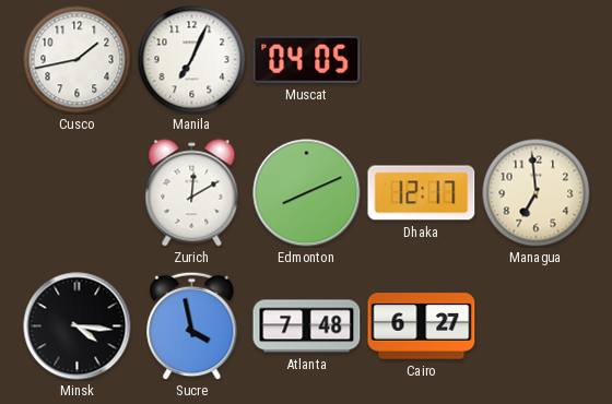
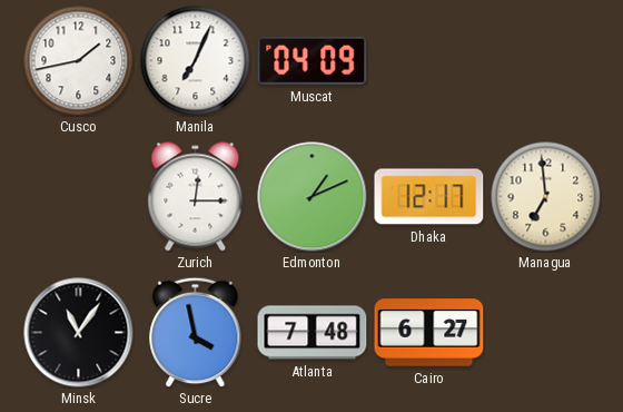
Muscat: 04:05 -> 04:09 (313, 60)
Zurich: 12:10 -> 12:15 (196, 197)
Edmonton: 8:11 -> 1:11 (313, 197)
Minsk: 4:16 -> 11:06 (79, 333)
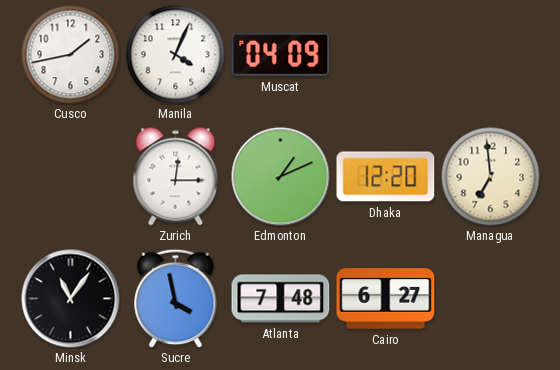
Manila: 7:04 -> 4:04 (176, 55)
Dhaka: 12:17 -> 12:20 (386, 177)
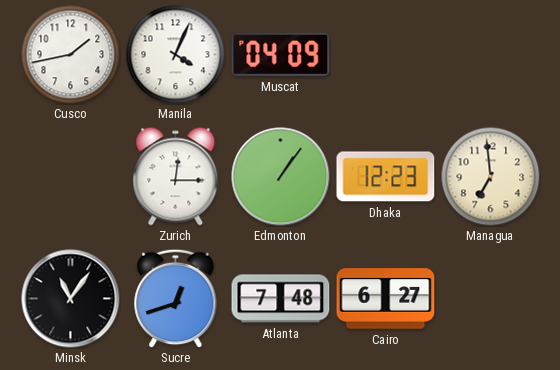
Edmonton: 1:11 -> 1:06 (281, 177)
Dhaka: 12:20 -> 12:23 (386, 177)
Sucre: 3:58 -> 12:42 (176, 298)
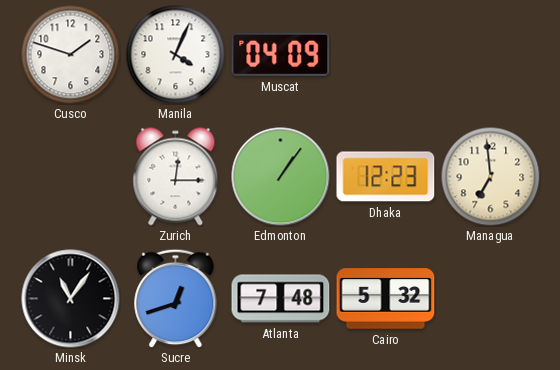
Cusco: 1:43 -> 1:48 (71, 55)
Cairo: 6:27 -> 5:32 (386, 299)
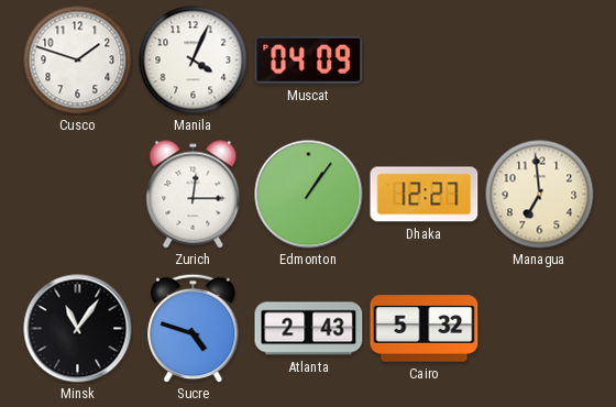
Dhaka: 12:23 -> 12:27 (425, 195)
Sucre: 12:42 -> 4:48 (194, 328)
Atlanta: 7:48 -> 2:43 (309, 329)
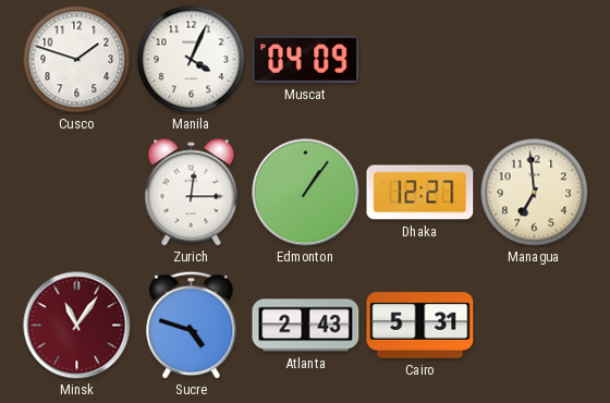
Minsk dial: black -> burgundy (77, 326)
Cairo: 5:32 -> 5:31 (420, 326)
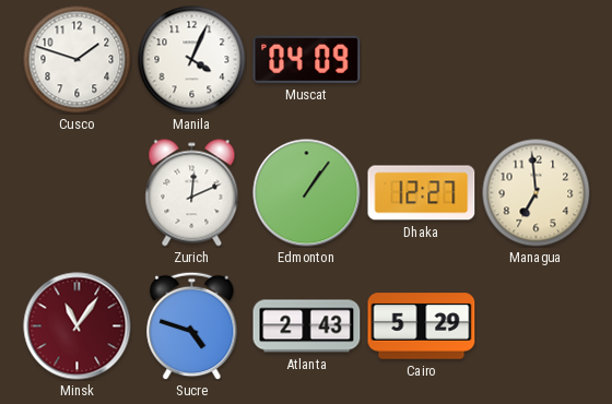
Zurich: 12:15 -> 12:11 (192, 193)
Cairo: 5:31 -> 5:29 (422, 326)
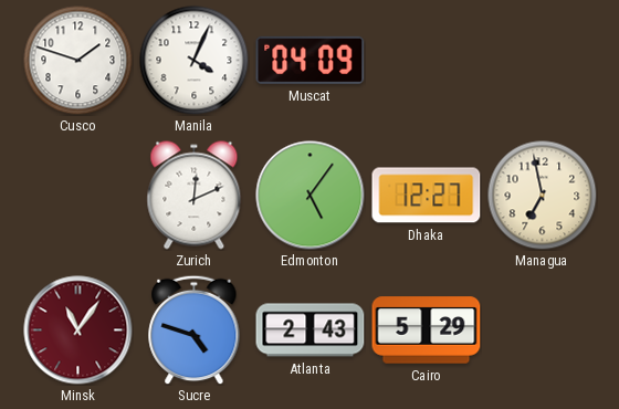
Edmonton: 1:06 -> 5:06 (311, 196)
Managua: 6:59 -> 6:58 (543, 196)
